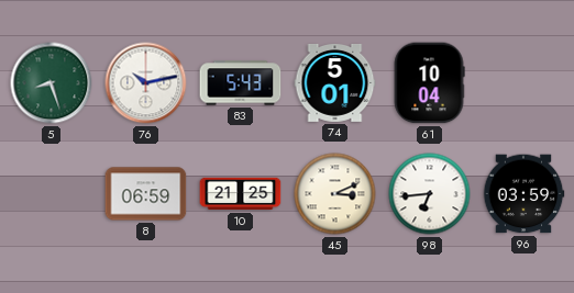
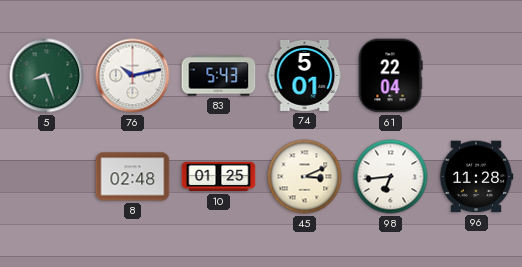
61: 10:04 -> 22:04 (390, 76)
8: 06:59 -> 02:48 (133, 177)
10: 21:25 -> 01:25 (219, 177)
96: 03:59 -> 11:28 (476, 177)
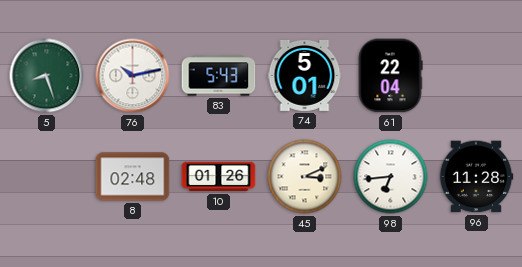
10: 01:25 -> 01:26 (219, 177)
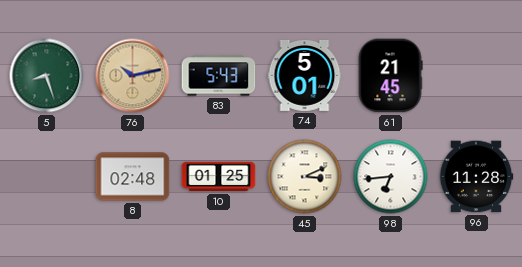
76 dial: white -> champagne (133, 76)
61: 22:04 -> 21:45 (390, 76)
10: 01:26 -> 01:25 (219, 177)
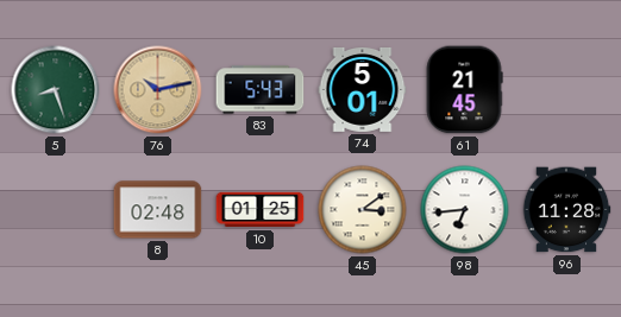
45: 3:11 -> 3:09 (363, 210)
